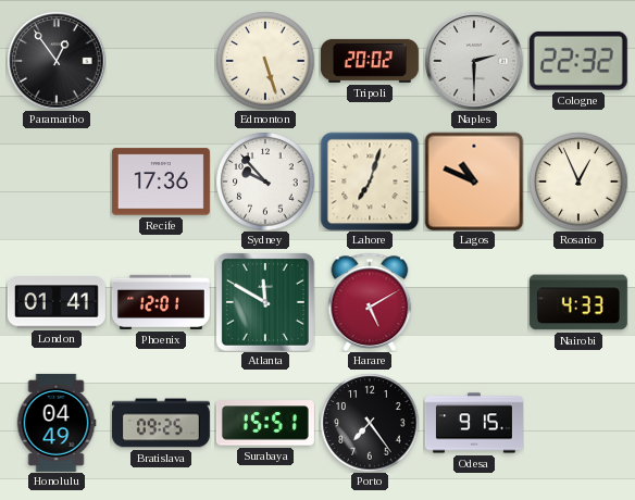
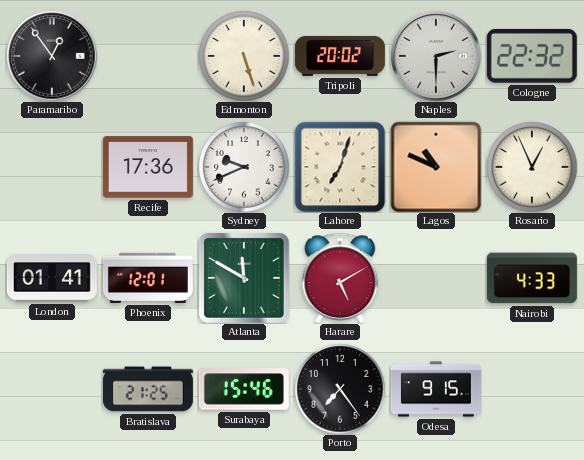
Sydney: 9:53 -> 9:41 (244, 167)
Honolulu: 04:49 -> none (57, 423)
Bratislava: 09:25 -> 21:25 (148, 389)
Surabaya: 15:51 -> 15:46 (244, 389)
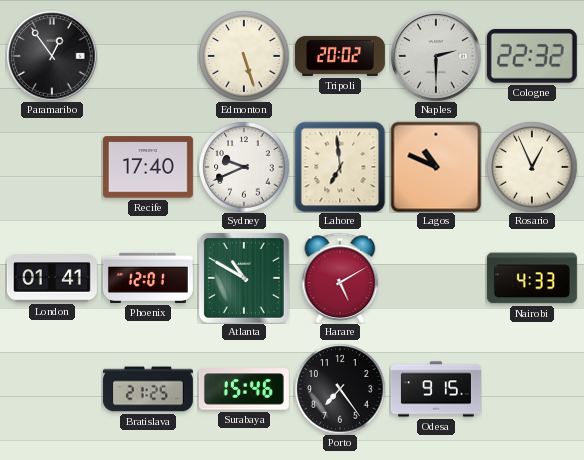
Recife: 17:36 -> 17:40 (148, 167)
Lahore: 7:03 -> 6:59 (340, 167)
Atlanta: 11:50 -> 10:50 (244, 278)
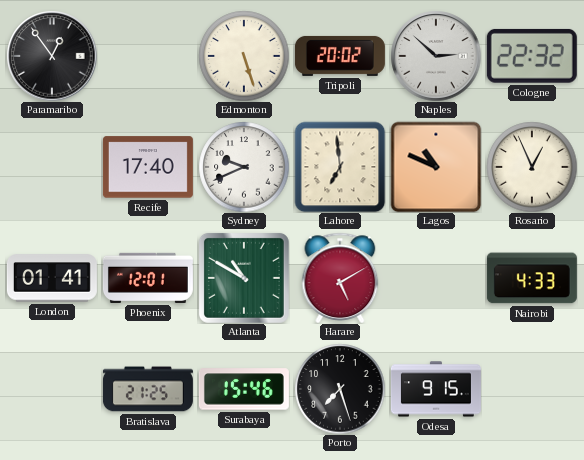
Naples: 2:30 -> 2:52 (436, 56)
Porto: 7:24 -> 7:27 (340, 389)
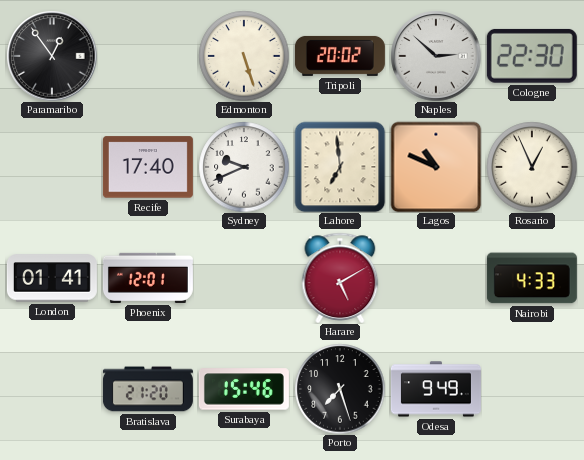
Cologne: 22:32 -> 22:30 (532, 56)
Atlanta: 10:50 -> none (244, 278)
Bratislava: 21:25 -> 21:20 (148, 389)
Odesa: 9:15 -> 9:49 (436, 389)
